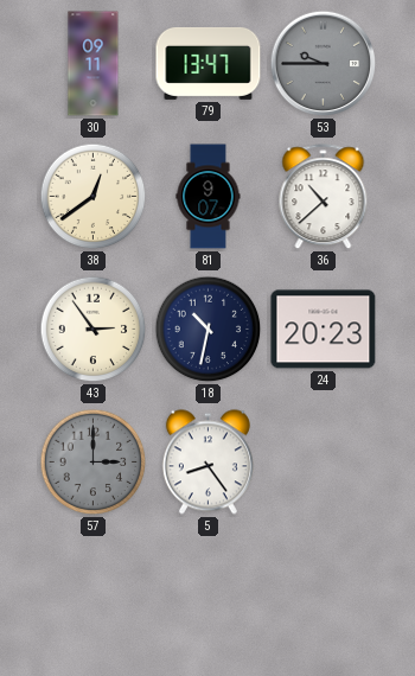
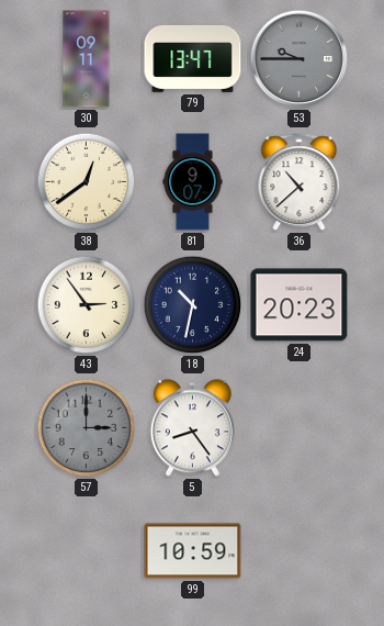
99: none -> 10:59 (193, 551)
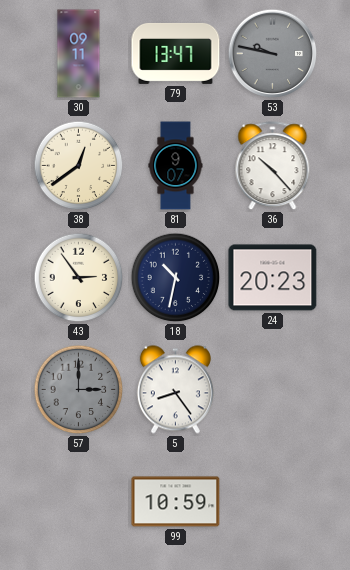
53: 9:45 -> 9:47 (273, 54)
36: 10:38 -> 10:23 (273, 166)
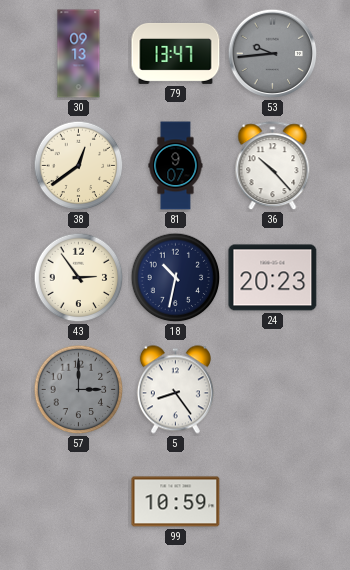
30: 09:11 -> 09:13 (79, 54)
53: 9:47 -> 9:44 (273, 54)
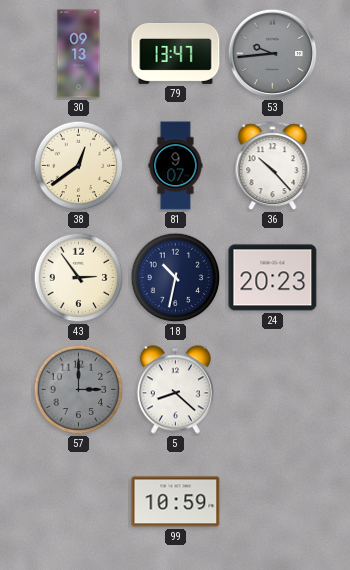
5: 8:24 -> 8:22 (175, 390)
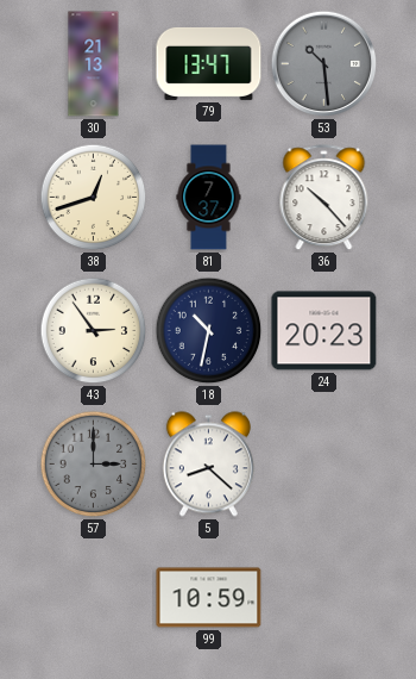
30: 09:13 -> 21:13 (94, 64)
53: 9:44 -> 10:29 (324, 64)
38: 12:39 -> 12:42 (94, 198)
81: 9:07 -> 7:37 (209, 198)
